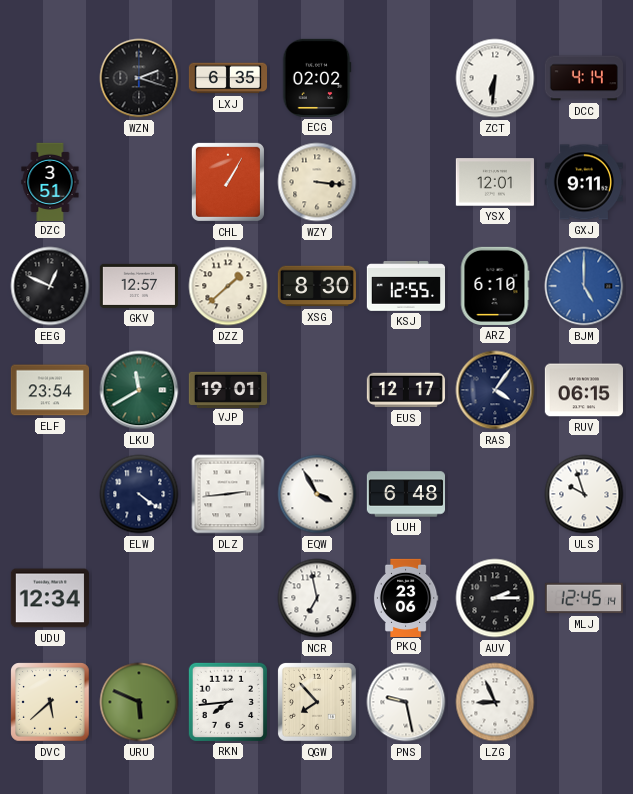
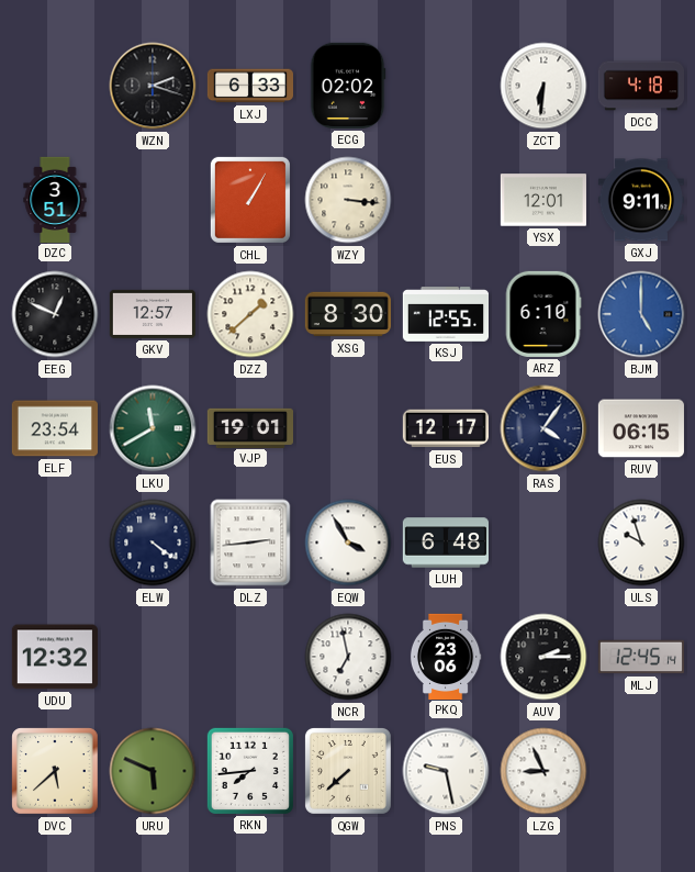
LXJ: 6:35 -> 6:33 (249, 86)
DCC: 4:14 -> 4:18 (640, 86)
UDU: 12:34 -> 12:32 (55, 657)
QGW: 7:53 -> 7:38 (348, 771)
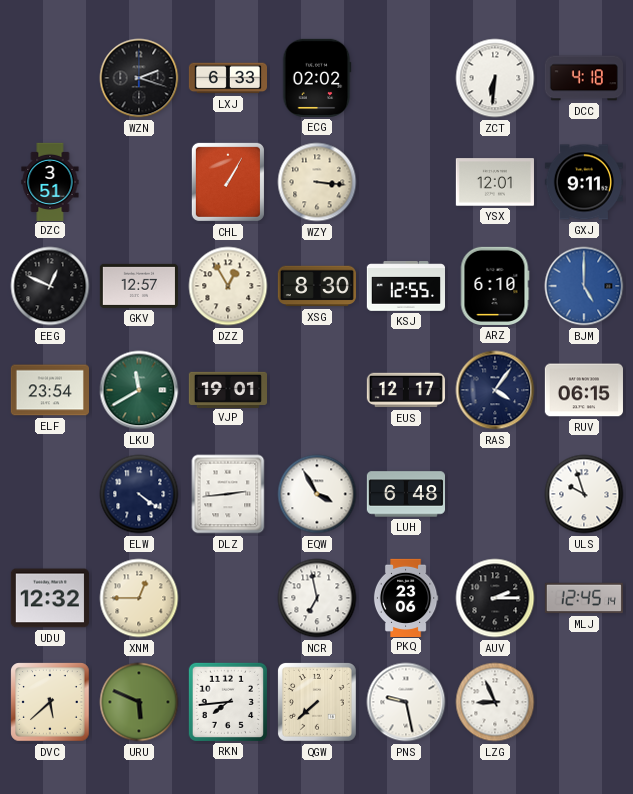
DZZ: 1:38 -> 12:55 (228, 286)
XNM: none -> 12:45 (139, 598)
